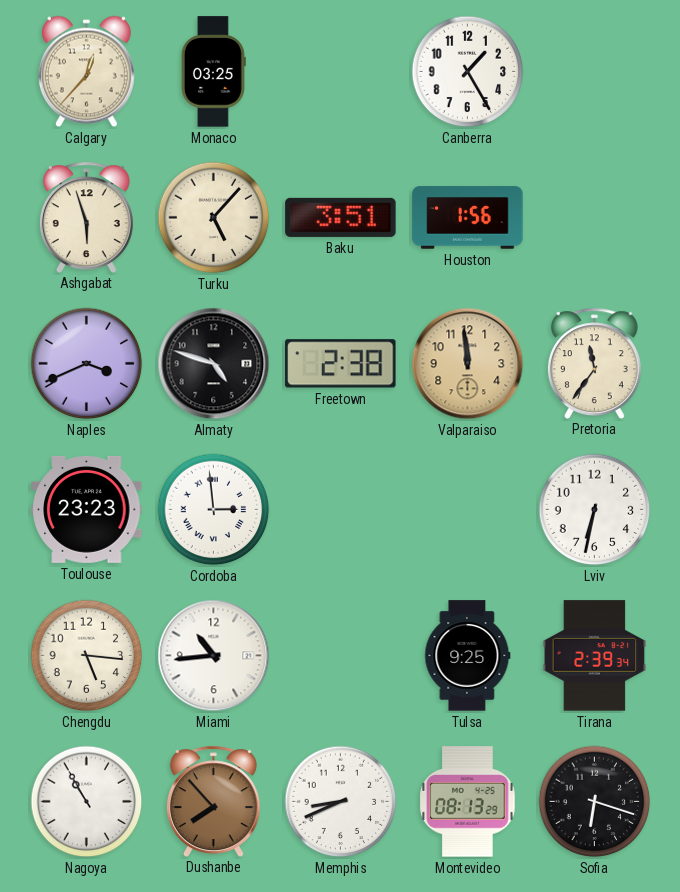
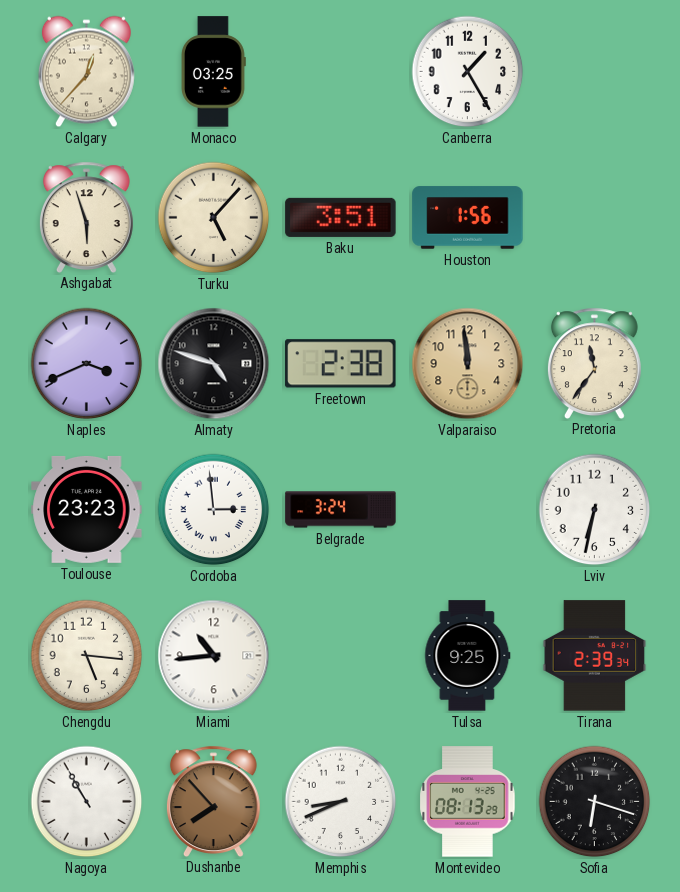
Belgrade: none -> 3:24 (341, 510)
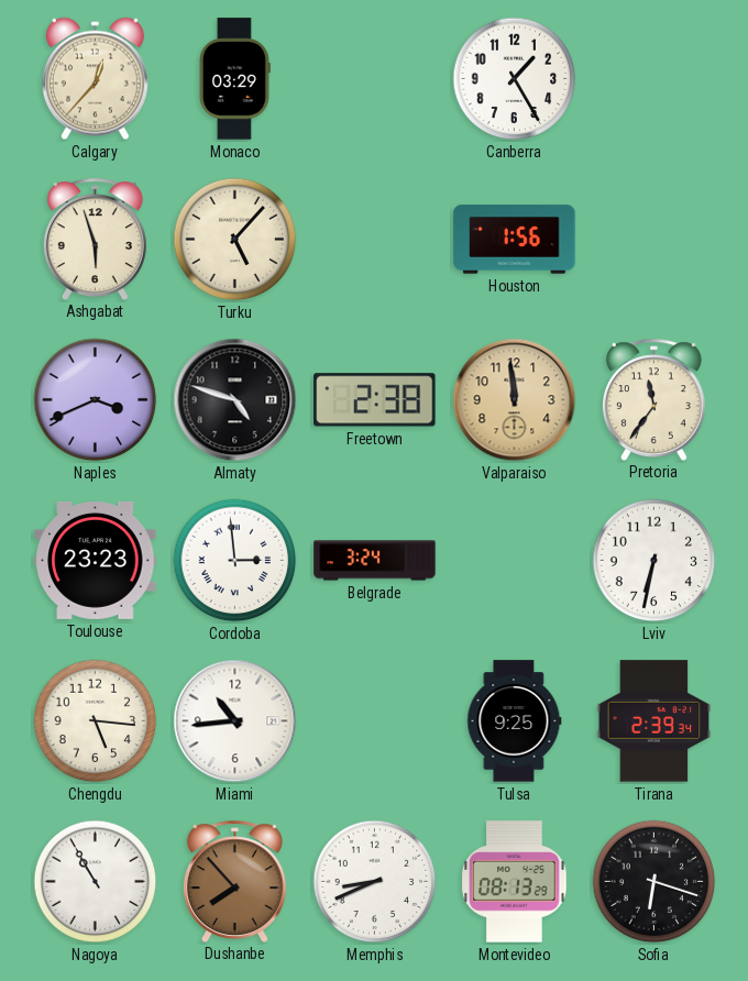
Monaco: 03:25 -> 03:29 (235, 79)
Baku: 3:51 -> none (341, 217)
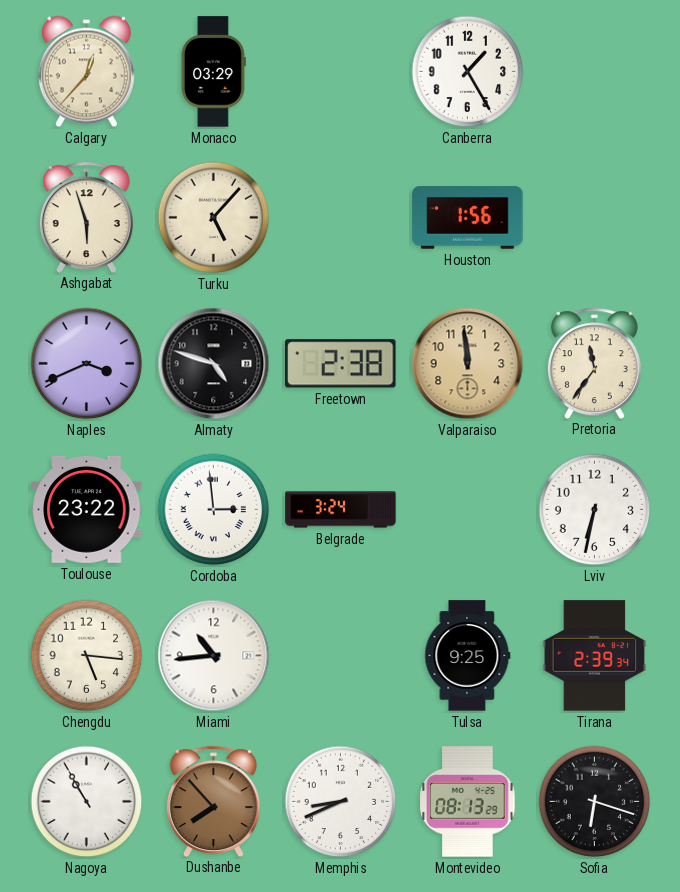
Toulouse: 23:23 -> 23:22 (87, 509)
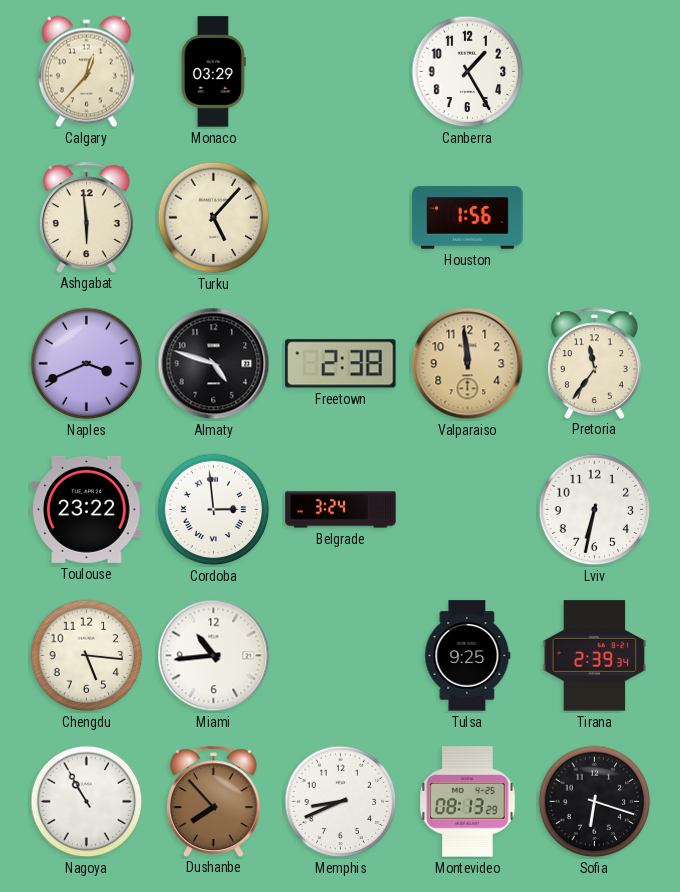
Ashgabat: 5:57 -> 5:59 (86, 217)
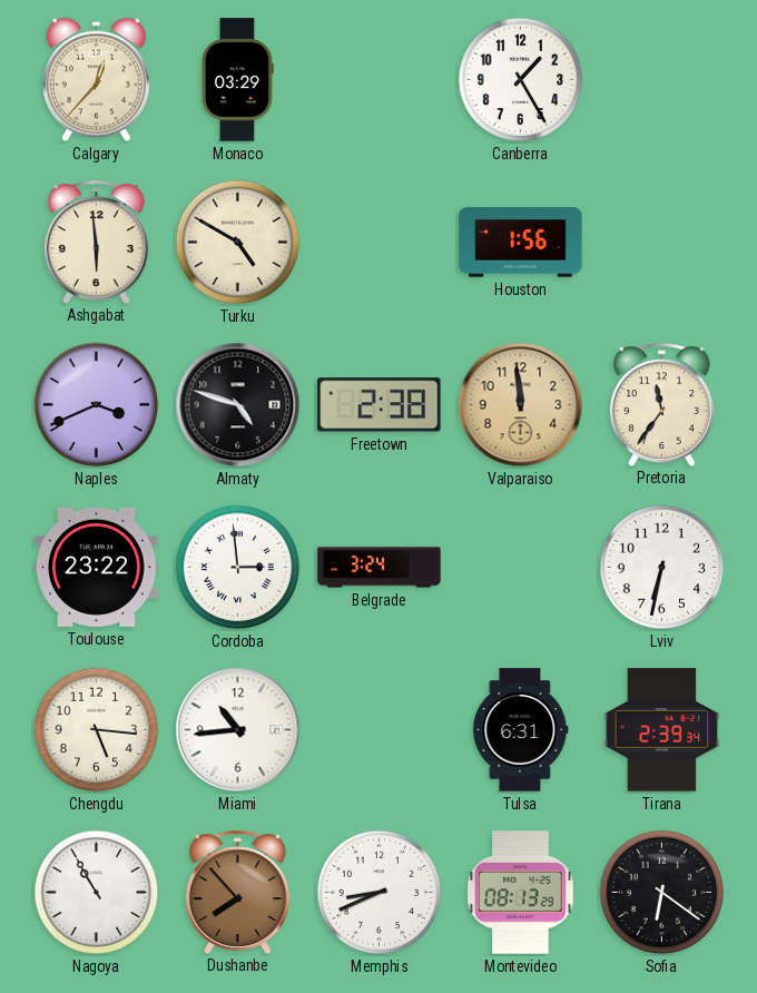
Turku: 5:07 -> 4:50 (238, 243)
Tulsa: 9:25 -> 6:31 (521, 730)
Sofia: 6:18 -> 6:21 (662, 893)
